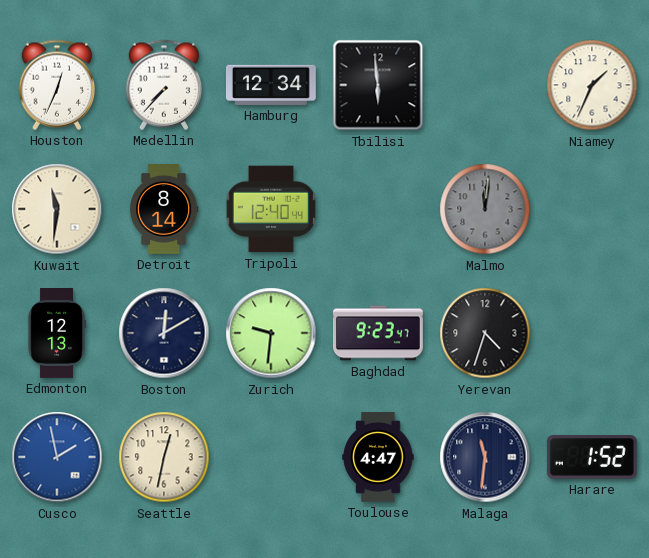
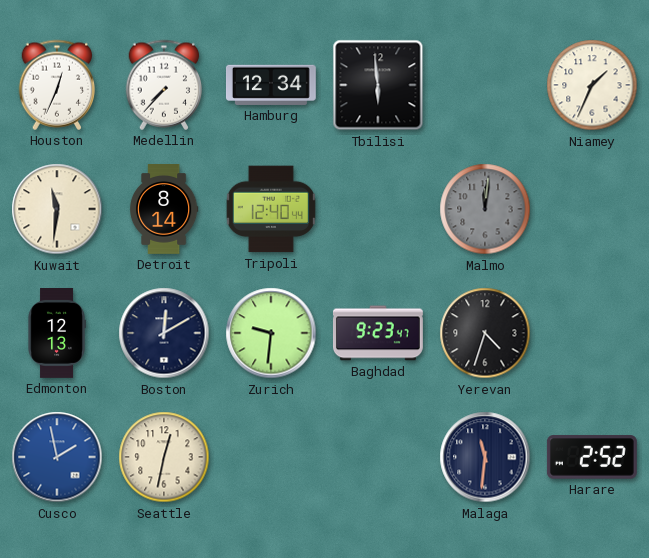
Toulouse: 4:47 -> none (378, 458)
Harare: 1:52 -> 2:52 (592, 457)
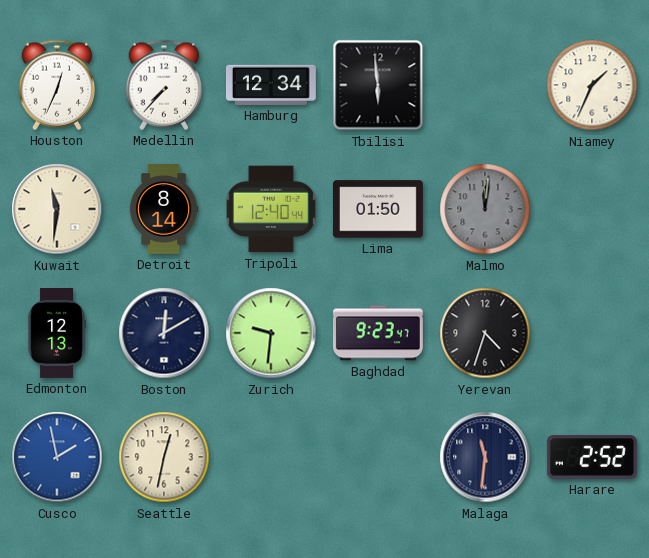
Lima: none -> 01:50 (378, 209)
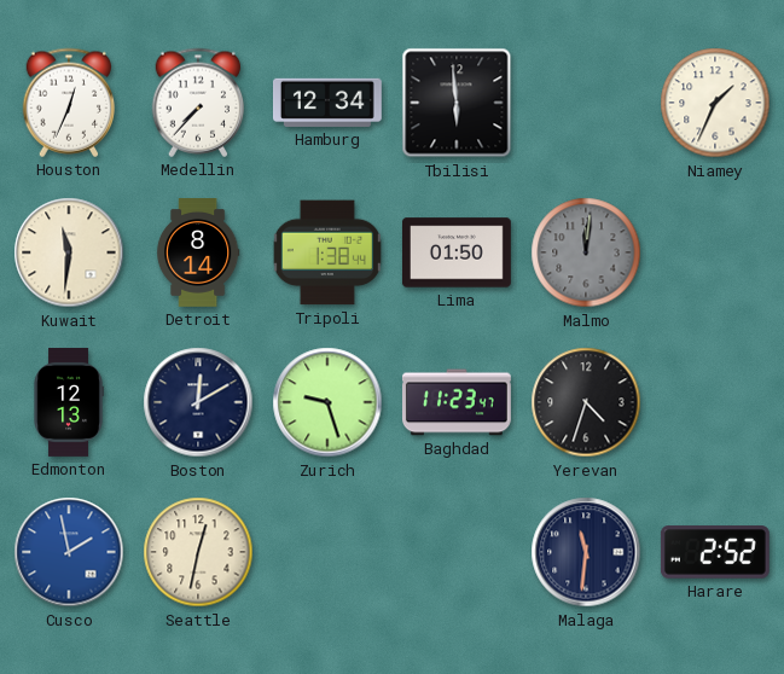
Tripoli: 12:40 -> 1:38 (327, 252)
Zurich: 9:31 -> 9:27 (327, 402)
Baghdad: 9:23 -> 11:23 (457, 402)
